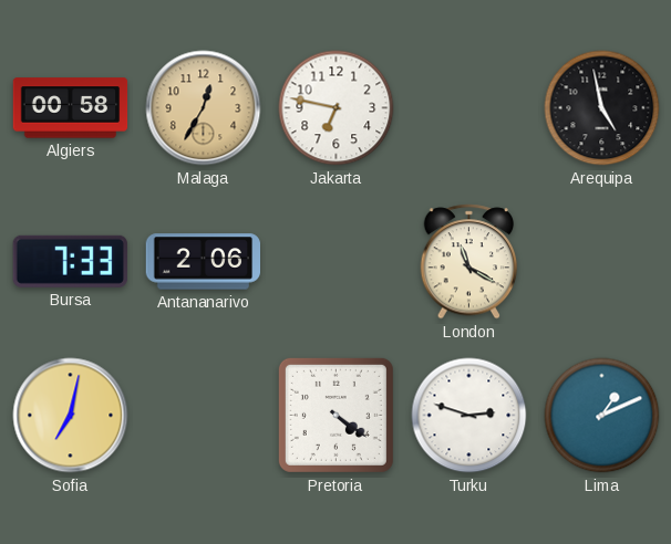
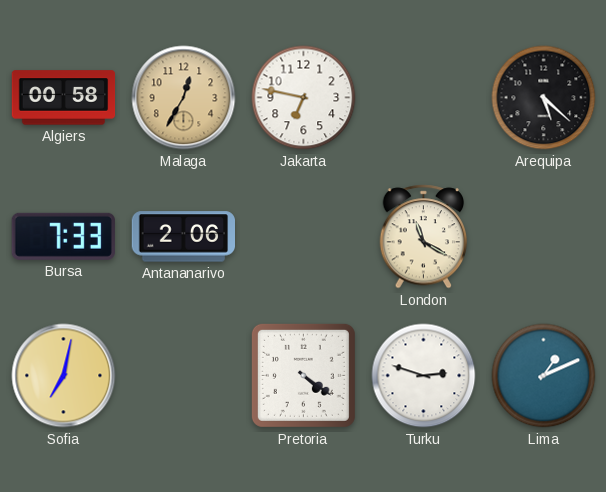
Arequipa: 4:58 -> 5:22 (544, 98)
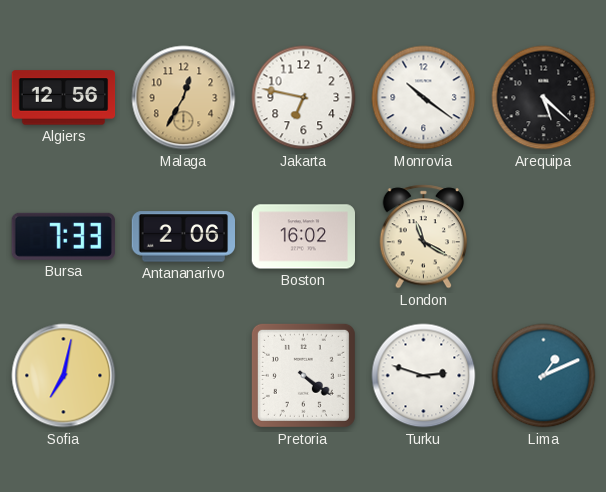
Algiers: 00:58 -> 12:56 (64, 98)
Monrovia: none -> 10:21 (424, 98)
Boston: none -> 16:02 (303, 237)
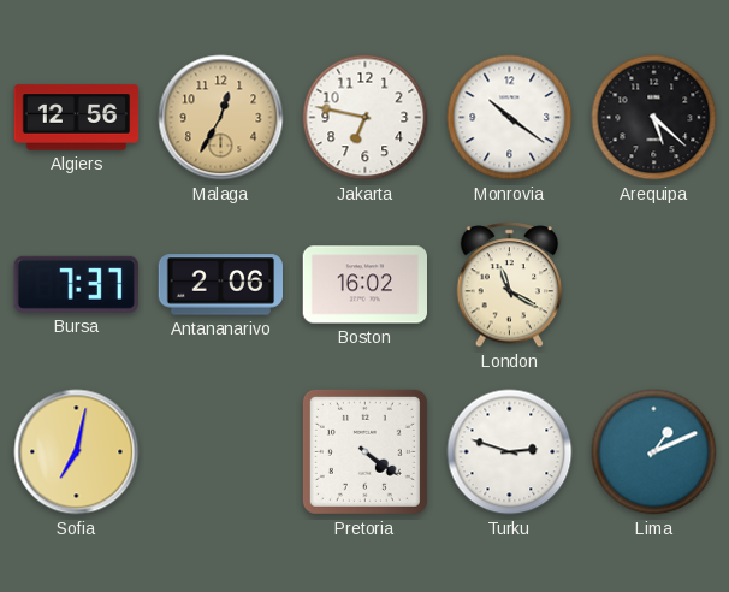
Bursa: 7:33 -> 7:37 (76, 284)
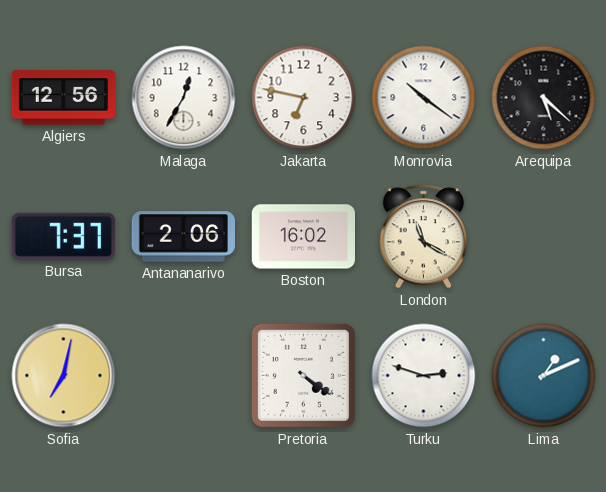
Malaga dial: champagne -> white (184, 98)
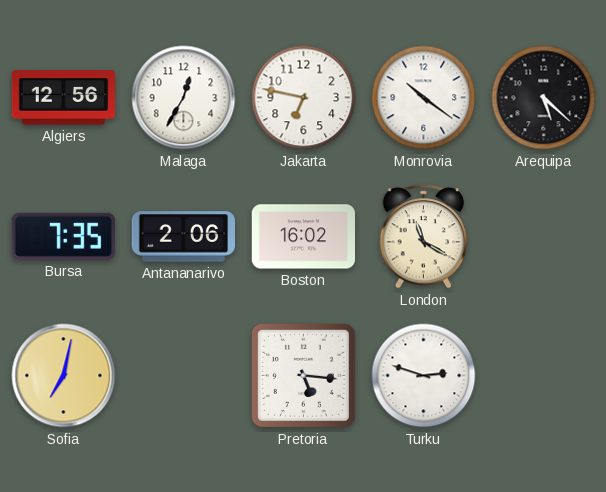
Bursa: 7:37 -> 7:35 (63, 236)
Pretoria: 4:21 -> 5:16 (303, 375)
Lima: 1:11 -> none (544, 376)
